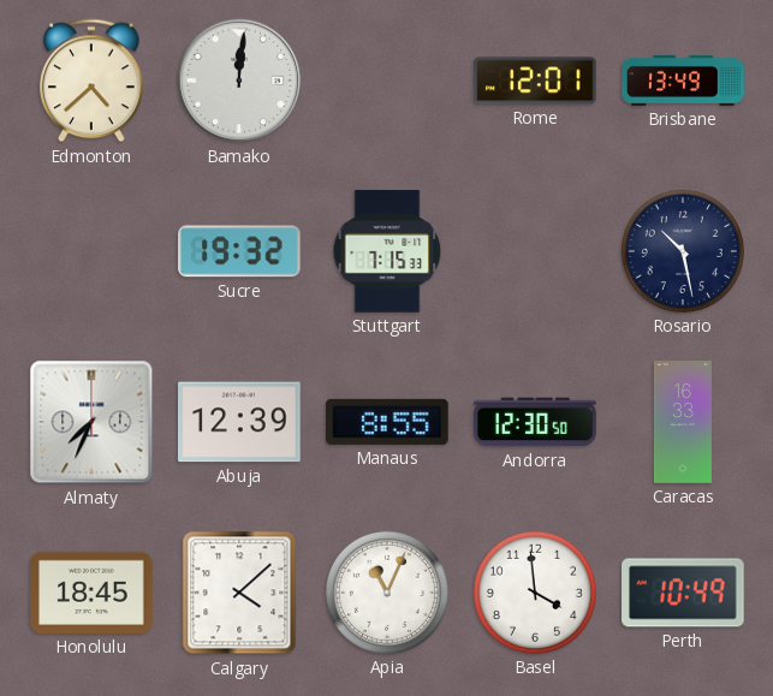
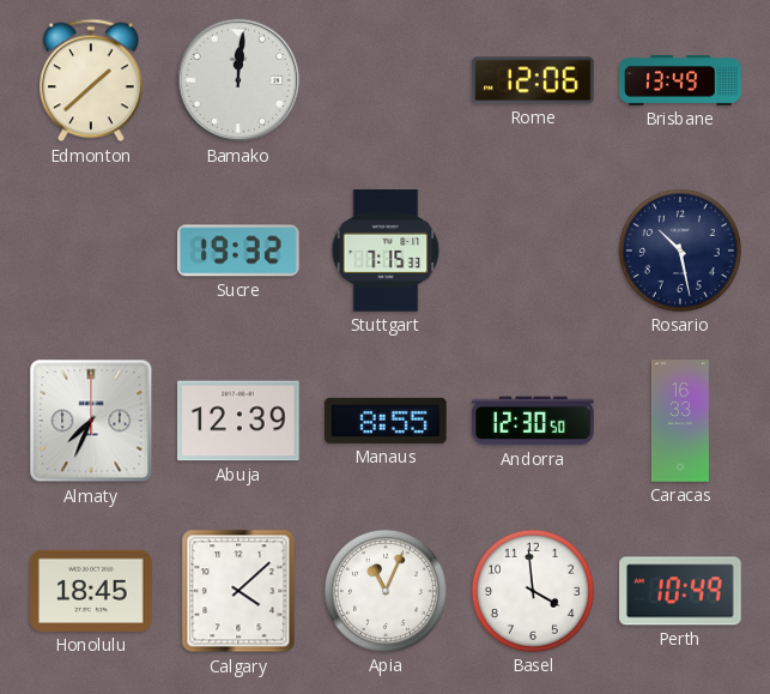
Edmonton: 4:38 -> 1:38 (91, 80)
Rome: 12:01 -> 12:06 (534, 80)
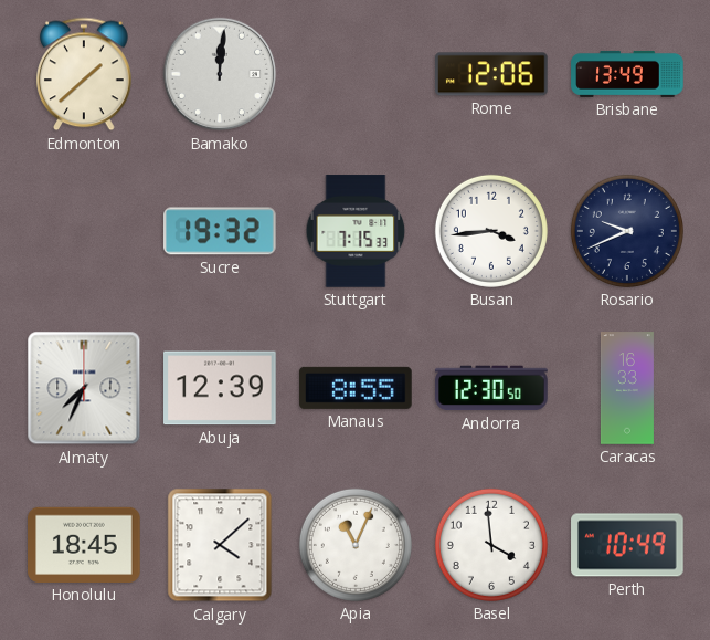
Busan: none -> 3:44 (491, 231)
Rosario: 10:28 -> 9:41 (627, 231)
